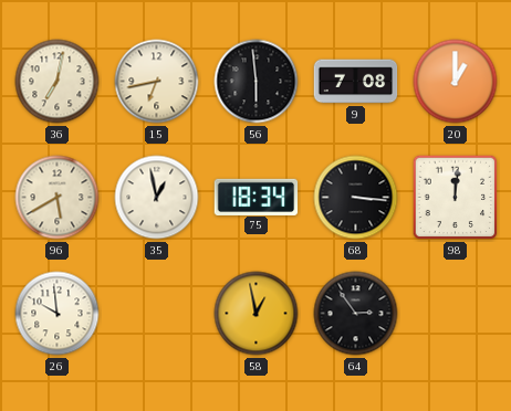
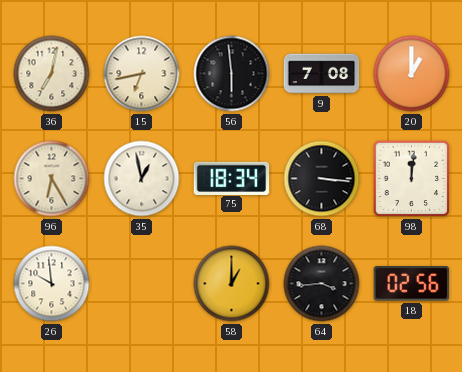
96: 5:40 -> 6:25 (52, 179)
58: 12:58 -> 1:00 (232, 284)
64: 2:54 -> 3:44 (322, 284)
18: none -> 02:56 (411, 284)
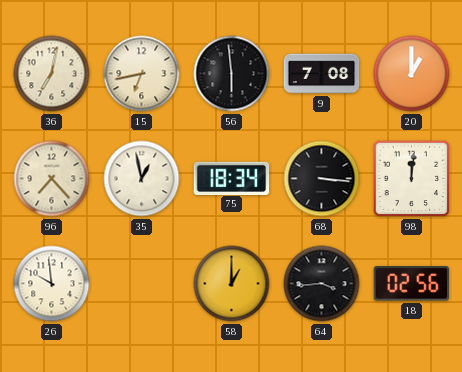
96: 6:25 -> 7:23 (52, 179)
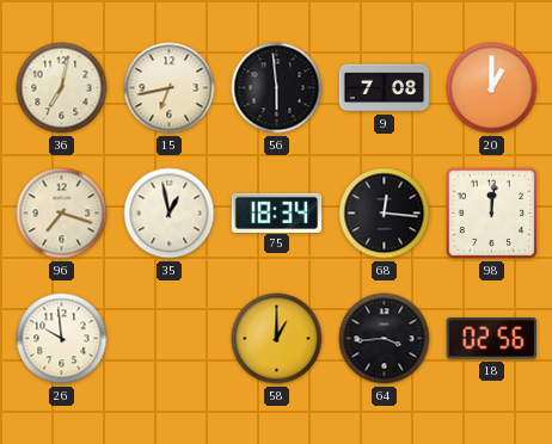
96: 7:23 -> 7:18 (62, 214)
68: 3:16 -> 12:16 (385, 214)
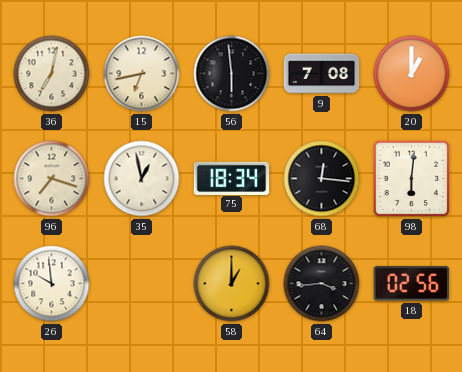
98: 12:01 -> 6:01 (412, 179)
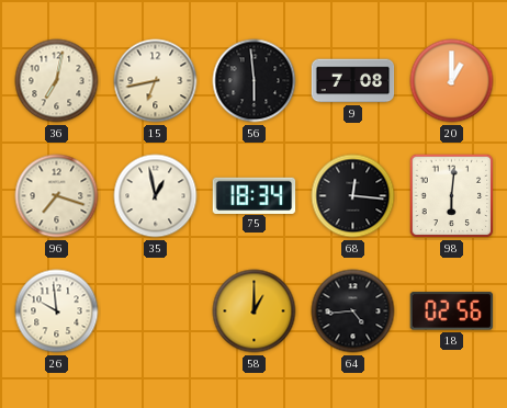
64: 3:44 -> 4:44 (353, 311)
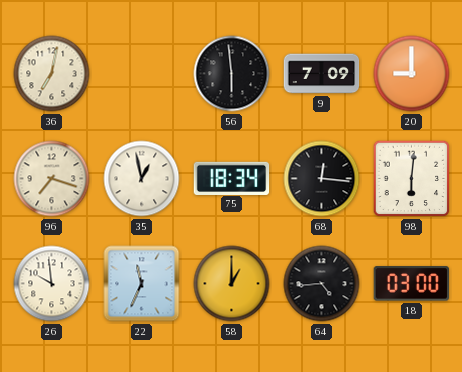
15: 6:43 -> none (156, 81)
9: 7:08 -> 7:09 (322, 74)
20: 1:00 -> 9:00 (412, 74)
22: none -> 11:34 (142, 284)
18: 02:56 -> 03:00 (411, 284)
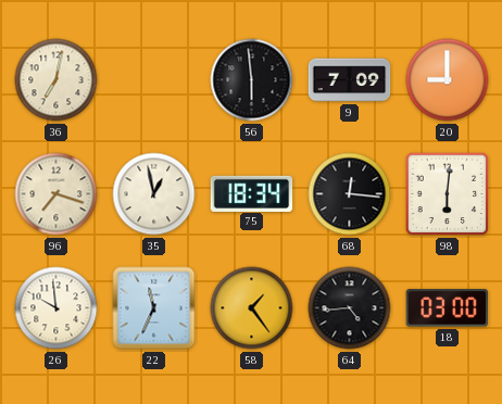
58: 1:00 -> 1:24 (252, 308)
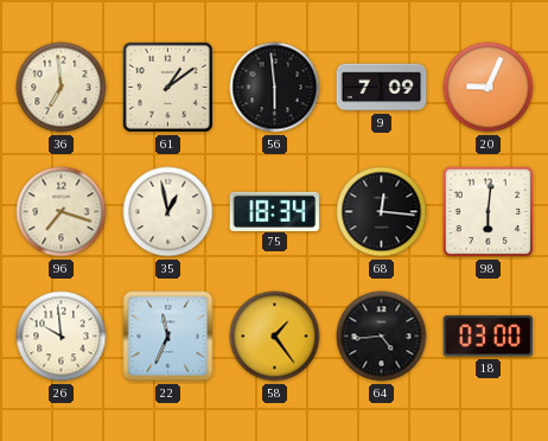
36: 7:02 -> 6:59 (62, 88)
61: none -> 1:09 (167, 87)
20: 9:00 -> 9:04 (489, 88)
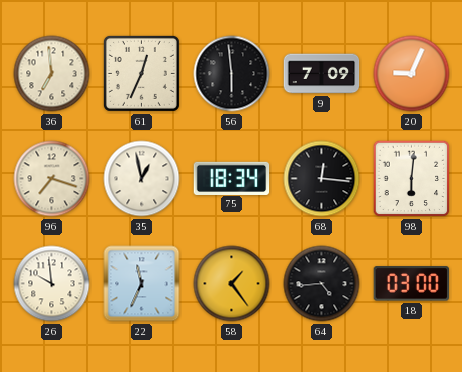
61: 1:09 -> 12:34 (141, 73)
